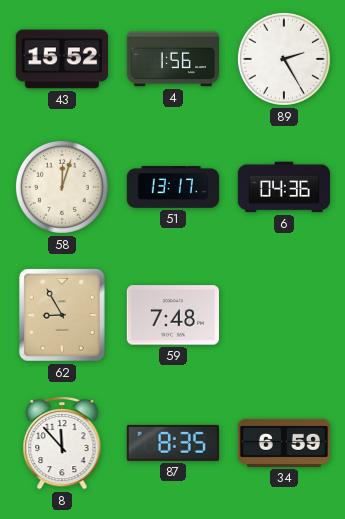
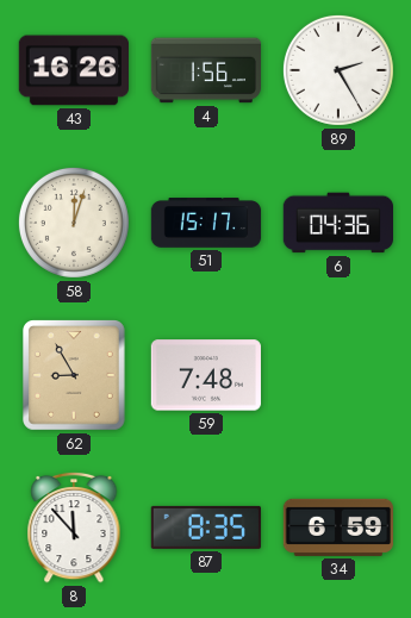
43: 15:52 -> 16:26 (73, 70)
51: 13:17 -> 15:17 (206, 223)
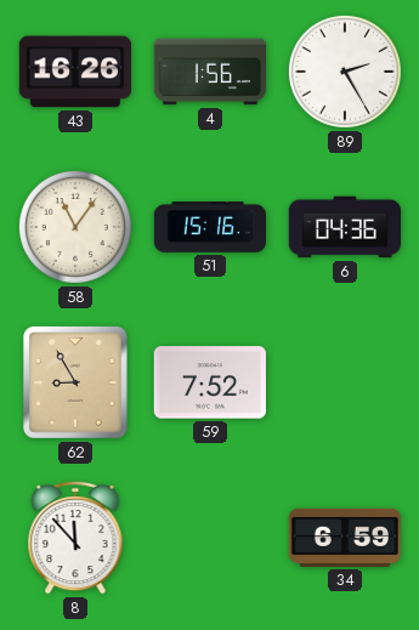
58: 12:03 -> 11:06 (75, 227)
51: 15:17 -> 15:16 (210, 227)
59: 7:48 -> 7:52 (210, 382)
87: 8:35 -> none (206, 528)
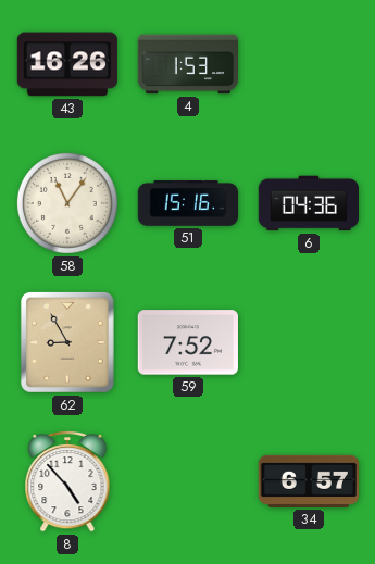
4: 1:56 -> 1:53 (188, 64)
89: 2:25 -> none (345, 72)
8: 11:53 -> 4:53 (67, 481)
34: 6:59 -> 6:57 (308, 481)
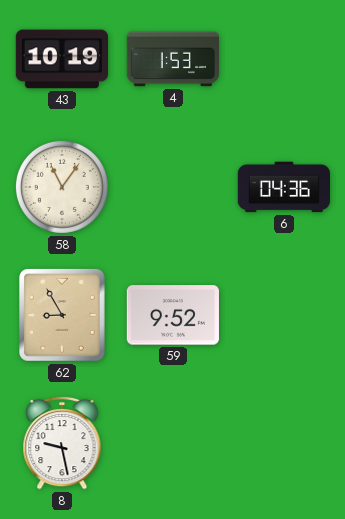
43: 16:26 -> 10:19 (61, 59)
51: 15:16 -> none (188, 203)
59: 7:52 -> 9:52 (173, 315)
8: 4:53 -> 9:28 (62, 443)
34: 6:57 -> none (308, 481)
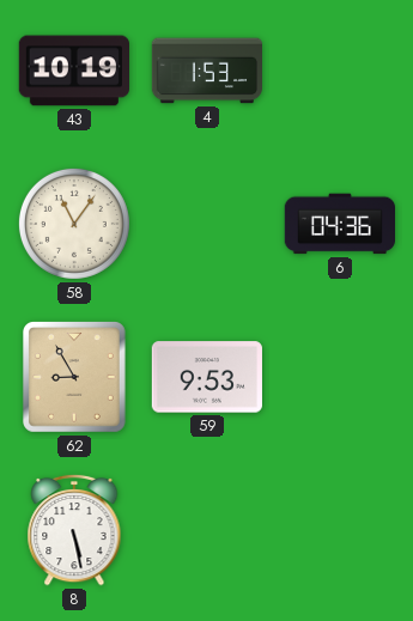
59: 9:52 -> 9:53 (207, 377)
8: 9:28 -> 5:28 (74, 530)
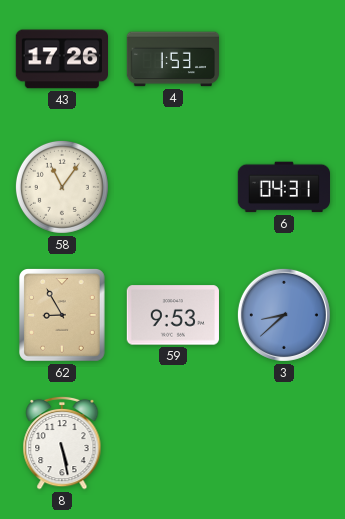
43: 10:19 -> 17:26 (61, 59)
6: 04:36 -> 04:31 (283, 187)
3: none -> 8:38 (284, 315)
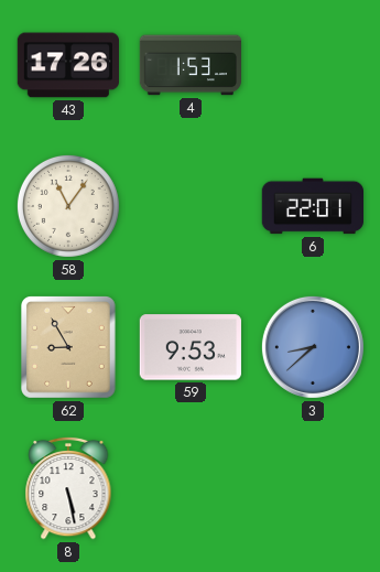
6: 04:31 -> 22:01 (312, 206)
